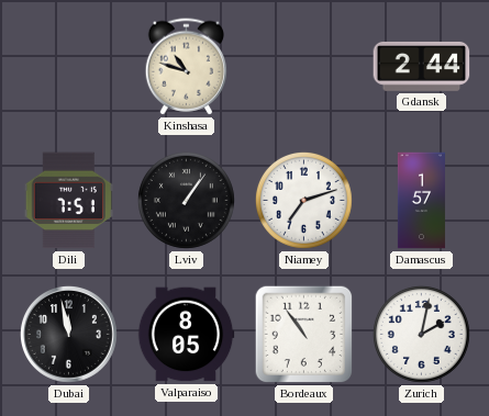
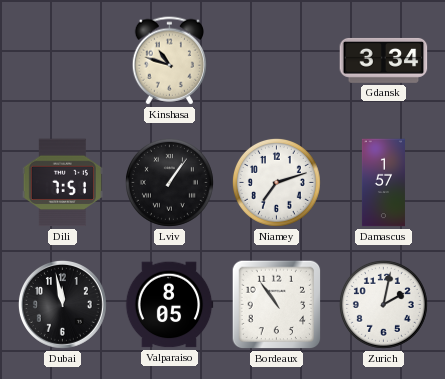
Gdansk: 2:44 -> 3:34 (384, 60)
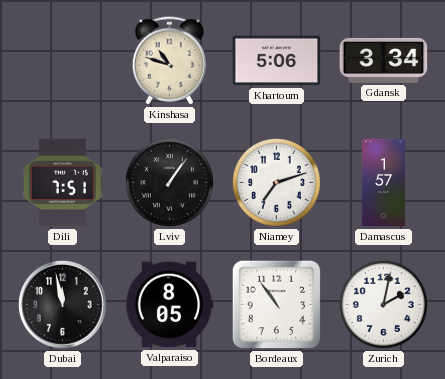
Khartoum: none -> 5:06 (277, 61)
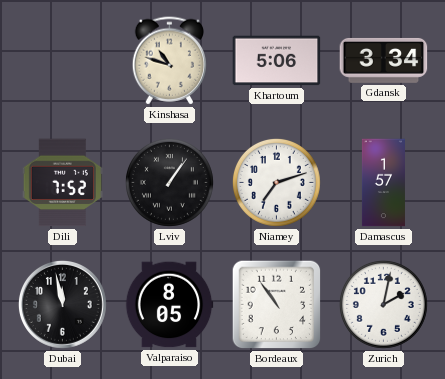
Dili: 7:51 -> 7:52 (62, 183)
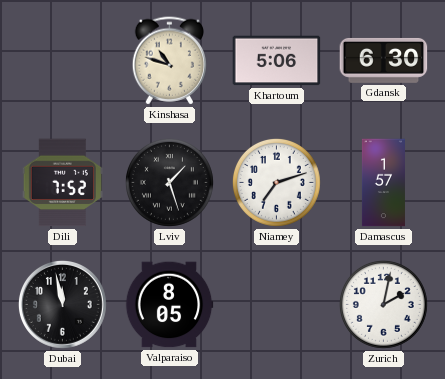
Gdansk: 3:34 -> 6:30 (384, 60)
Lviv: 1:06 -> 1:27 (169, 182)
Bordeaux: 10:54 -> none (277, 305)
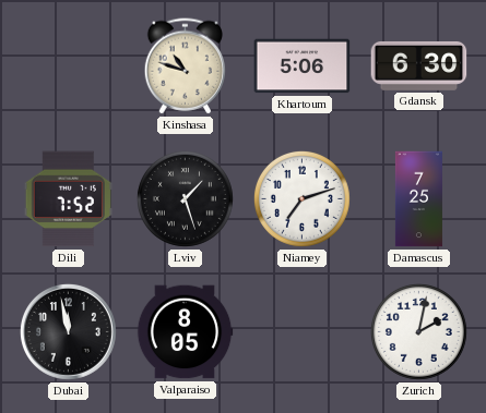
Damascus: 1:57 -> 7:25 (418, 199)
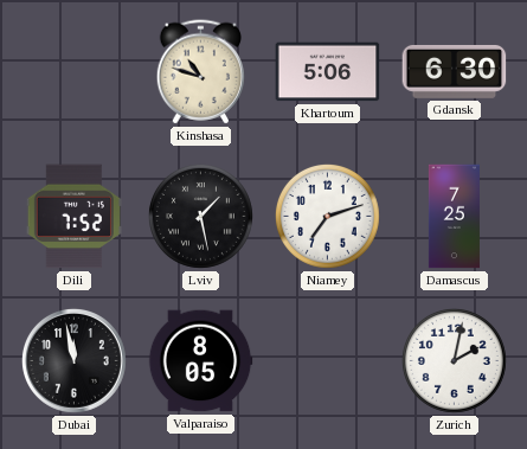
Lviv: 1:27 -> 1:28 (200, 216)
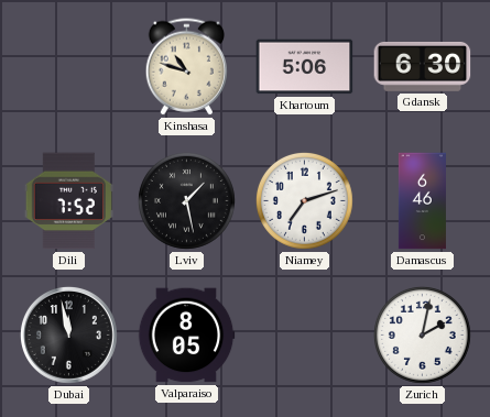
Damascus: 7:25 -> 6:46 (422, 201)
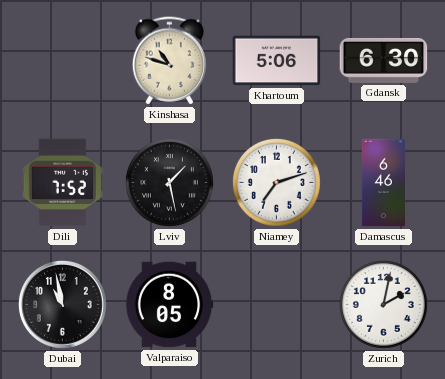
Dubai: 11:58 -> 10:58 (63, 305)
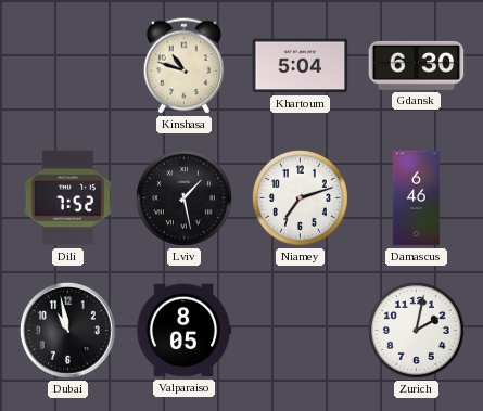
Khartoum: 5:06 -> 5:04 (301, 66)
